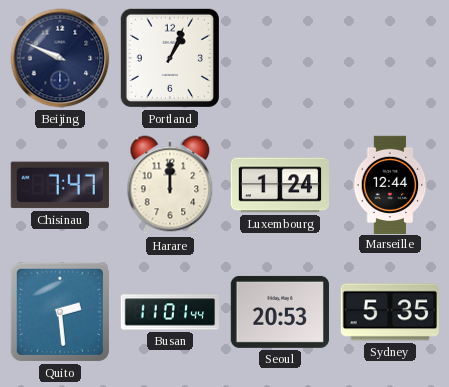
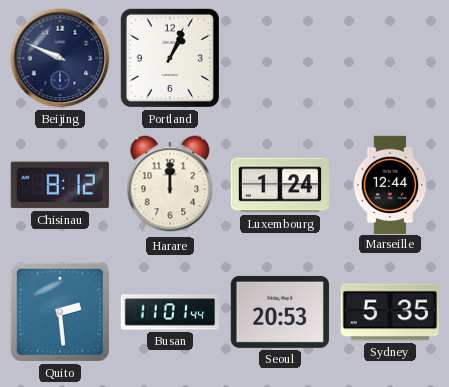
Chisinau: 7:47 -> 8:12 (60, 185)
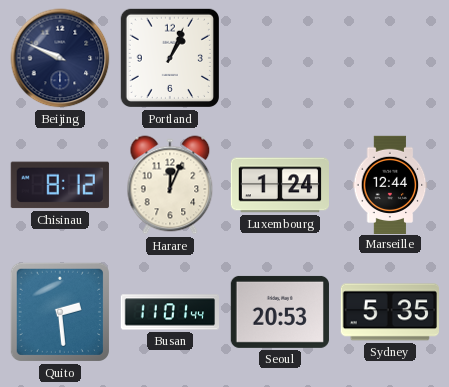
Harare: 12:00 -> 12:04 (170, 185)
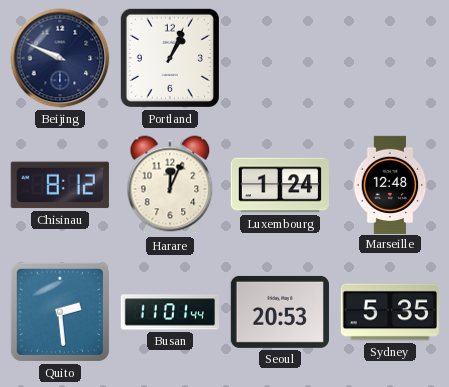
Marseille: 12:44 -> 12:48 (390, 184)
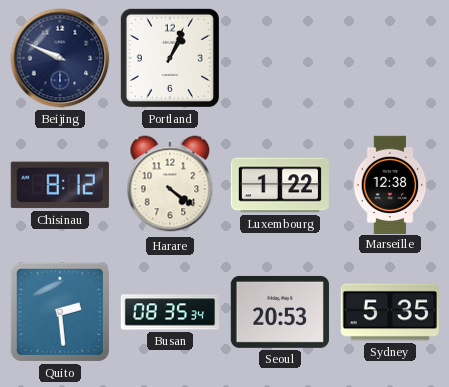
Harare: 12:04 -> 4:21 (170, 185)
Luxembourg: 1:24 -> 1:22 (279, 185)
Marseille: 12:48 -> 12:38 (390, 184)
Busan: 11:01 -> 08:35 (169, 312)
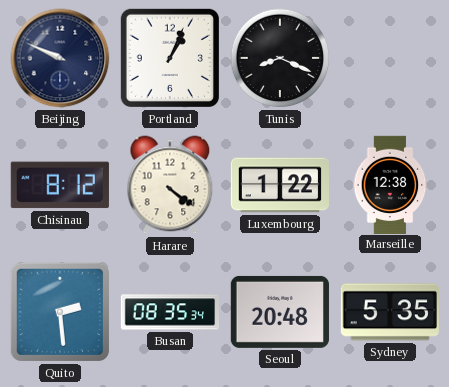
Tunis: none -> 8:19 (280, 58)
Seoul: 20:53 -> 20:48 (280, 312)
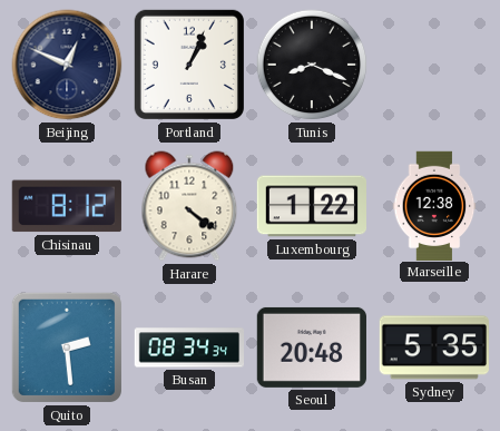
Beijing: 9:49 -> 12:49 (67, 65)
Busan: 08:35 -> 08:34 (188, 347)
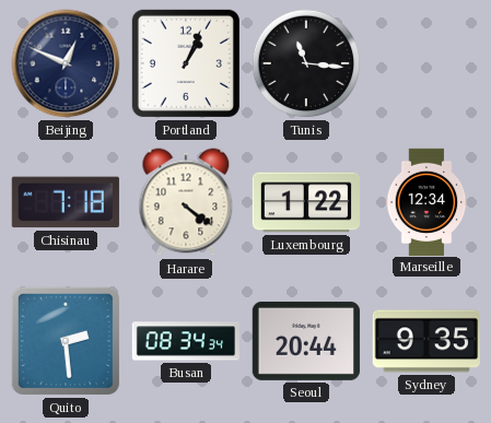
Tunis: 8:19 -> 11:16 (306, 63)
Chisinau: 8:12 -> 7:18 (66, 202)
Marseille: 12:38 -> 12:34 (426, 201)
Seoul: 20:48 -> 20:44 (306, 341)
Sydney: 5:35 -> 9:35 (426, 341)
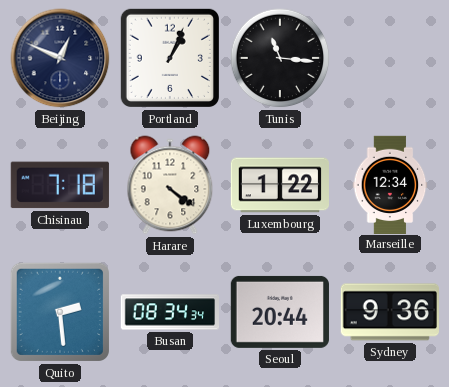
Sydney: 9:35 -> 9:36 (390, 312)
